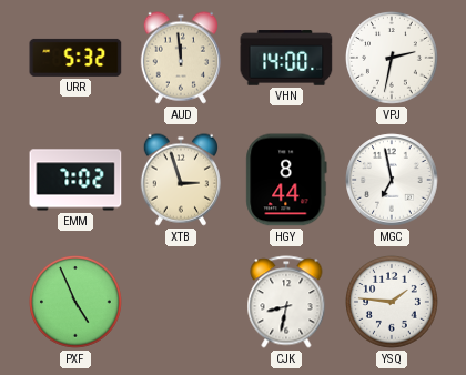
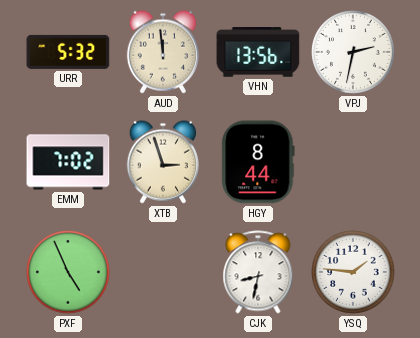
VHN: 14:00 -> 13:56 (258, 52)
MGC: 6:58 -> none (392, 180)
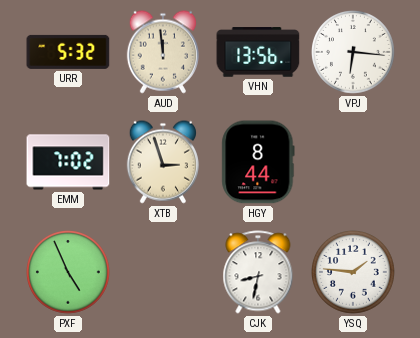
VPJ: 2:32 -> 6:16 (354, 53)
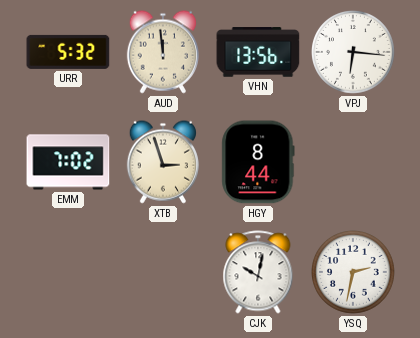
PXF: 4:56 -> none (69, 273)
CJK: 8:32 -> 10:02 (258, 272)
YSQ: 1:46 -> 2:32 (354, 273)
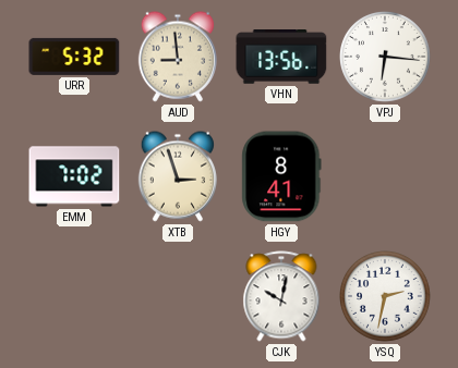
AUD: 11:59 -> 8:59 (177, 57)
HGY: 8:44 -> 8:41 (281, 176)
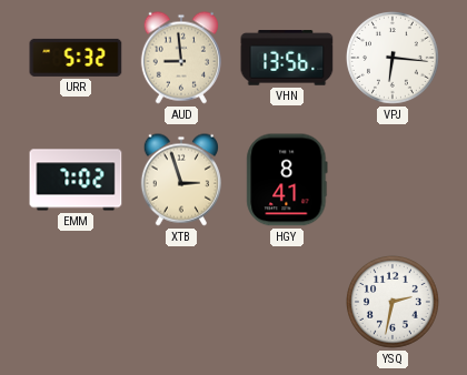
CJK: 10:02 -> none (281, 296)
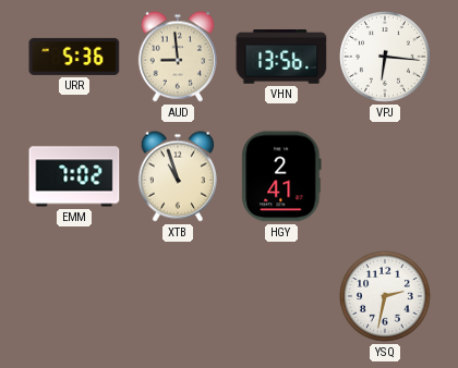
URR: 5:32 -> 5:36 (74, 57)
XTB: 2:57 -> 10:57 (177, 176)
HGY: 8:41 -> 2:41 (281, 176)
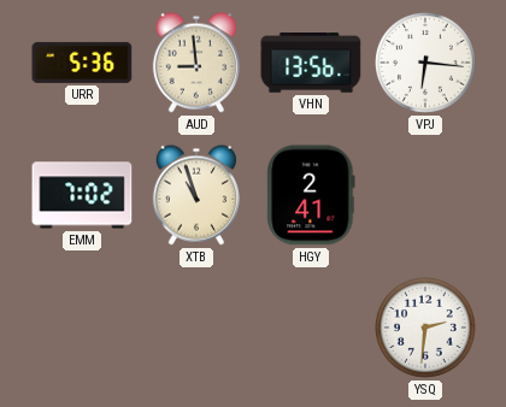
YSQ: 2:32 -> 2:31 (426, 329)
